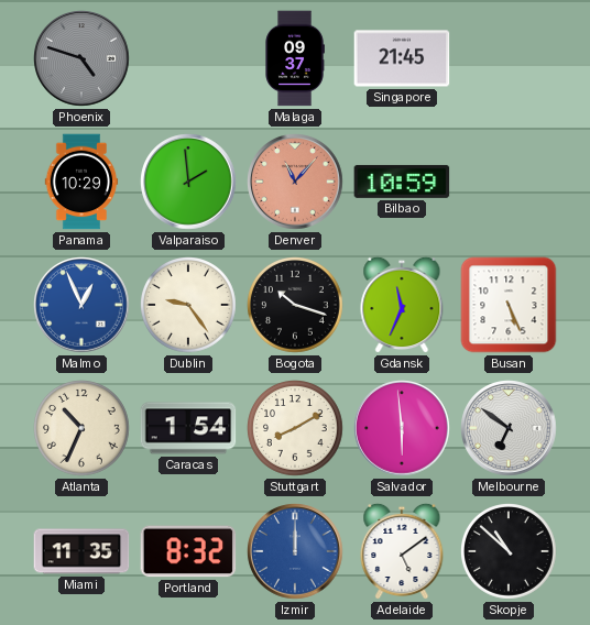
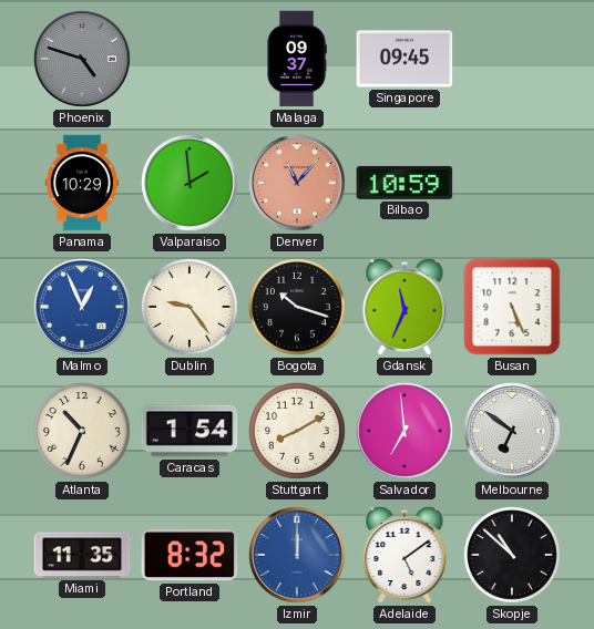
Singapore: 21:45 -> 09:45 (404, 59)
Salvador: 5:59 -> 6:59 (404, 431)
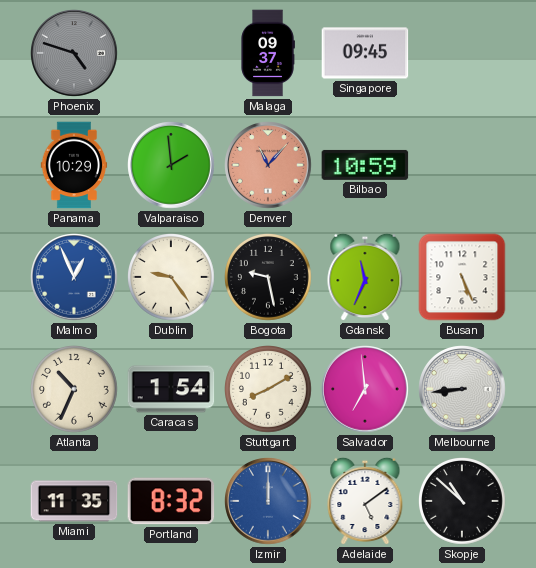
Bogota: 10:18 -> 9:28 (269, 278)
Melbourne: 6:51 -> 8:44 (462, 389)
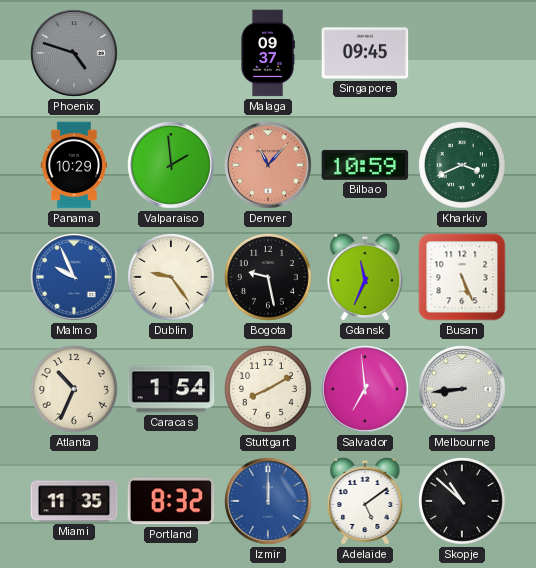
Kharkiv: none -> 3:41 (463, 166)
Malmo: 12:56 -> 9:56 (74, 277)
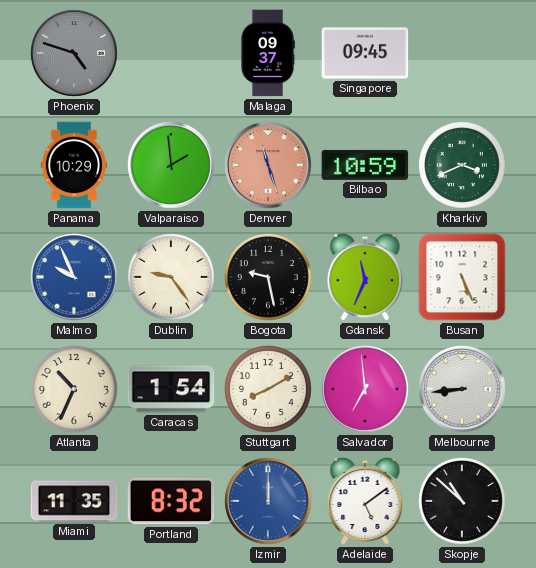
Denver: 11:07 -> 11:27 (268, 165)
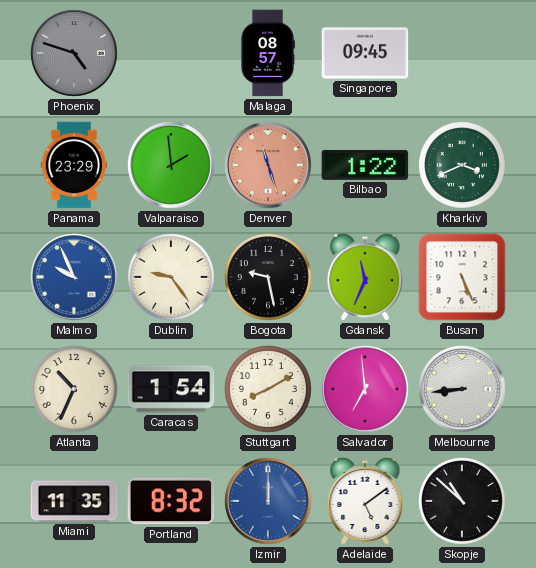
Malaga: 09:37 -> 08:57 (268, 53)
Panama: 10:29 -> 23:29 (74, 165)
Bilbao: 10:59 -> 1:22 (365, 165)
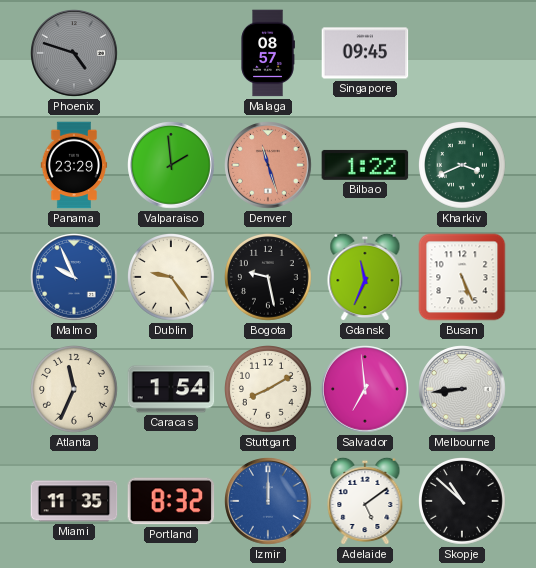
Atlanta: 10:34 -> 11:34 (75, 390)
